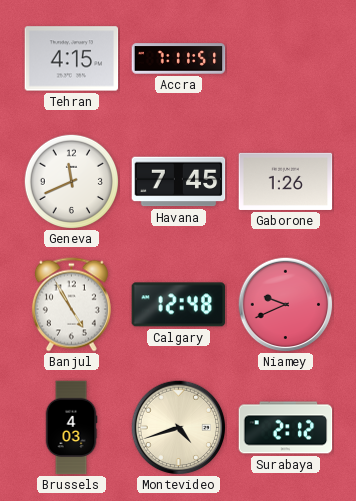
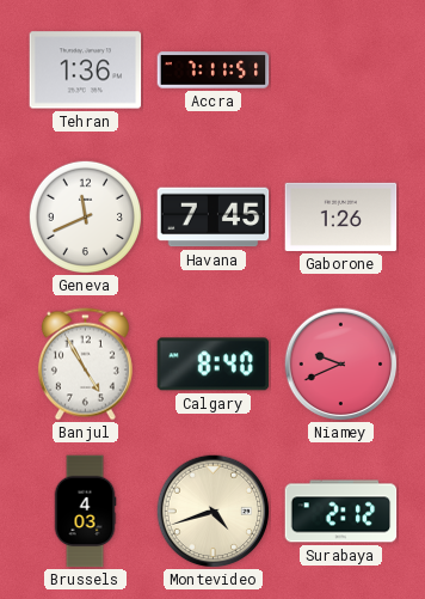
Tehran: 4:15 -> 1:36 (86, 71)
Calgary: 12:48 -> 8:40 (214, 365)
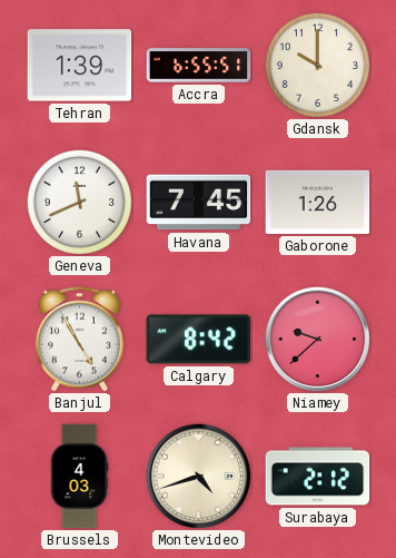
Tehran: 1:36 -> 1:39 (80, 66)
Accra: 7:11 -> 6:55 (199, 66)
Gdansk: none -> 10:00 (317, 65)
Calgary: 8:40 -> 8:42 (199, 340)
Niamey: 9:41 -> 9:38 (317, 339)
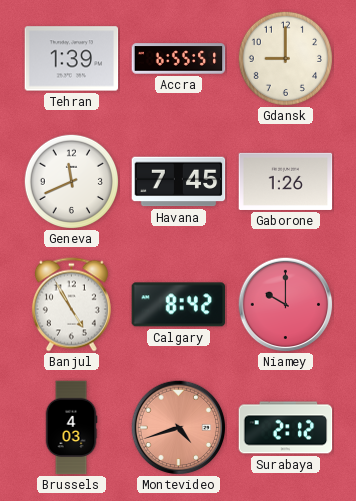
Gdansk: 10:00 -> 9:00 (285, 58)
Niamey: 9:38 -> 10:00 (285, 304)
Montevideo dial: cream -> salmon (178, 427)
